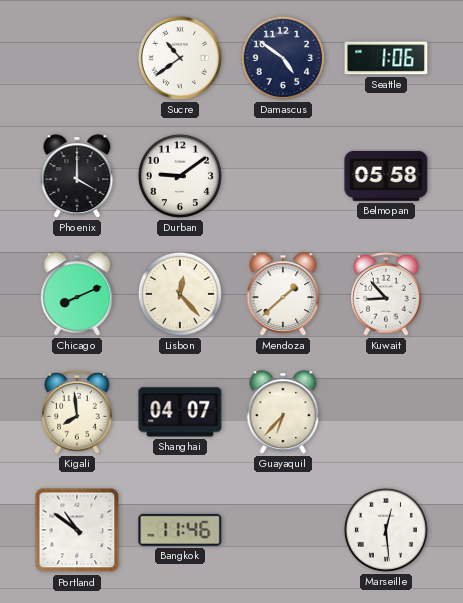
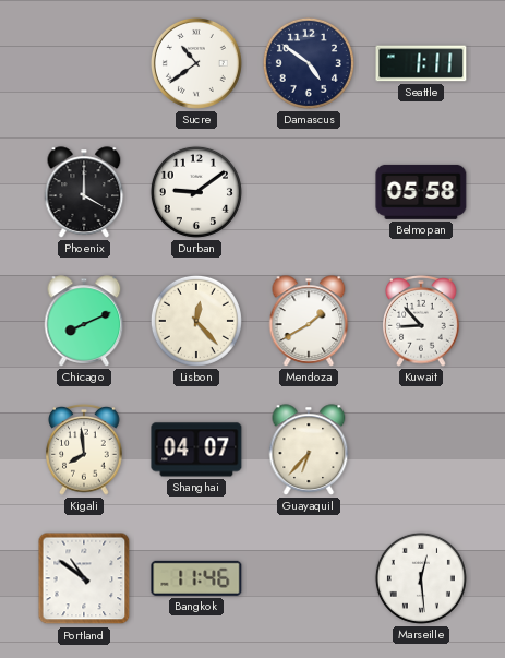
Seattle: 1:06 -> 1:11 (421, 63)
Mendoza: 1:38 -> 1:40 (309, 321)
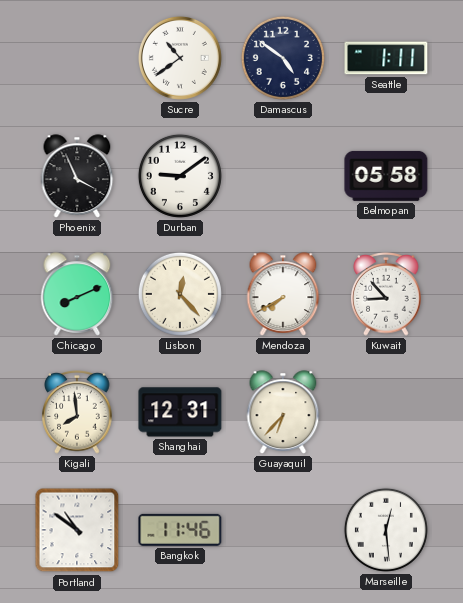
Phoenix: 4:00 -> 3:56 (77, 176)
Mendoza: 1:40 -> 7:40 (283, 294)
Shanghai: 04:07 -> 12:31 (180, 412)
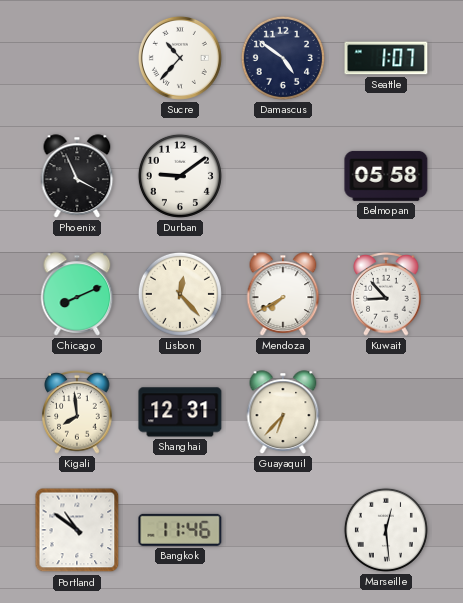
Sucre: 10:39 -> 10:37 (180, 58)
Seattle: 1:11 -> 1:07 (386, 58)
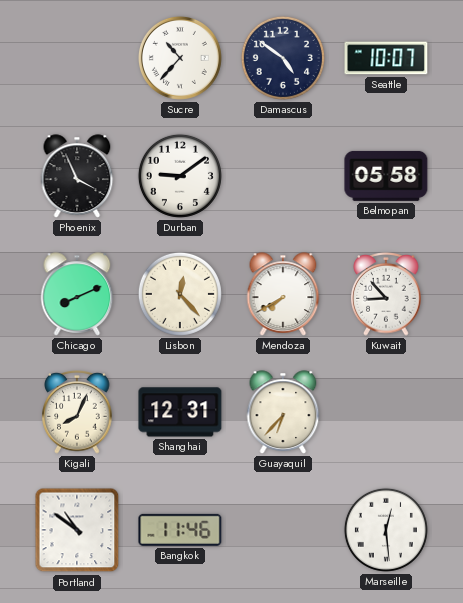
Seattle: 1:07 -> 10:07 (386, 58)
Kigali: 7:59 -> 8:04 (77, 413)
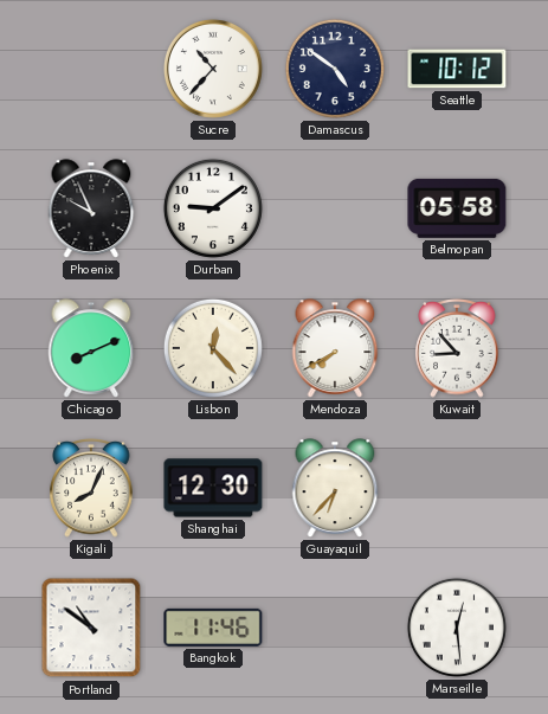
Seattle: 10:07 -> 10:12 (457, 69)
Phoenix: 3:56 -> 9:56 (91, 208)
Shanghai: 12:31 -> 12:30 (213, 488)
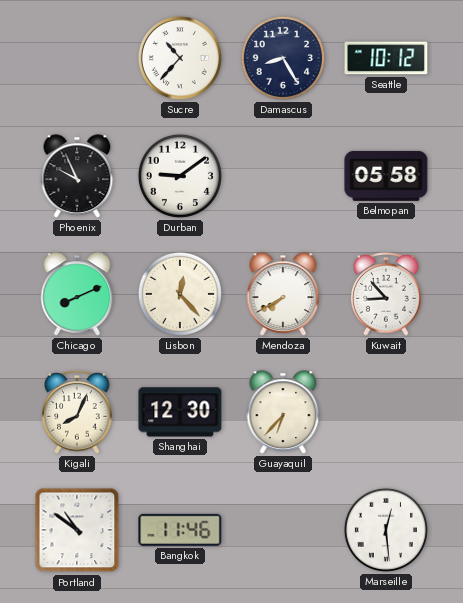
Damascus: 4:51 -> 8:25 (283, 58)
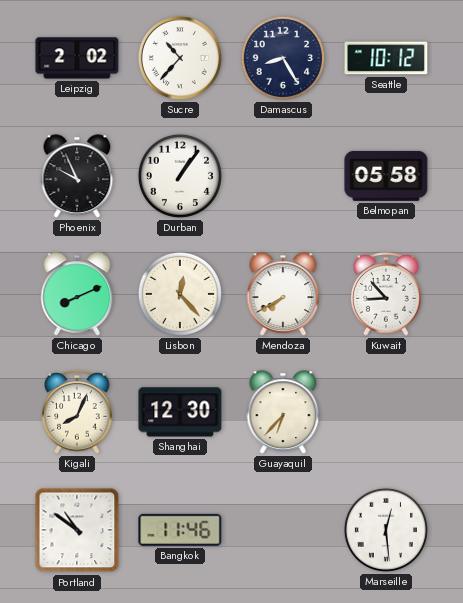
Leipzig: none -> 2:02 (77, 58)
Durban: 9:09 -> 1:06 (180, 176)
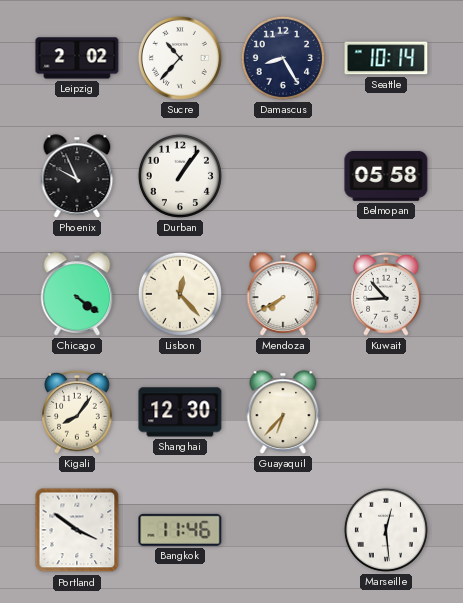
Seattle: 10:12 -> 10:14 (386, 58)
Chicago: 8:11 -> 4:21 (77, 294)
Kigali: 8:04 -> 8:06 (77, 413)
Portland: 10:51 -> 3:51 (77, 530)
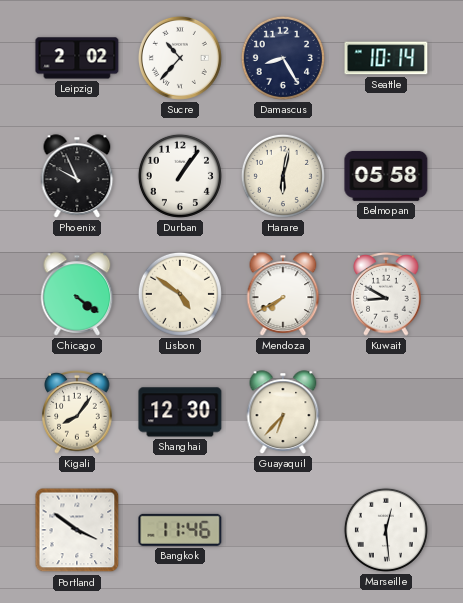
Harare: none -> 6:02 (283, 176)
Lisbon: 12:23 -> 4:51 (180, 294)
Kuwait: 8:53 -> 8:50 (386, 295)
